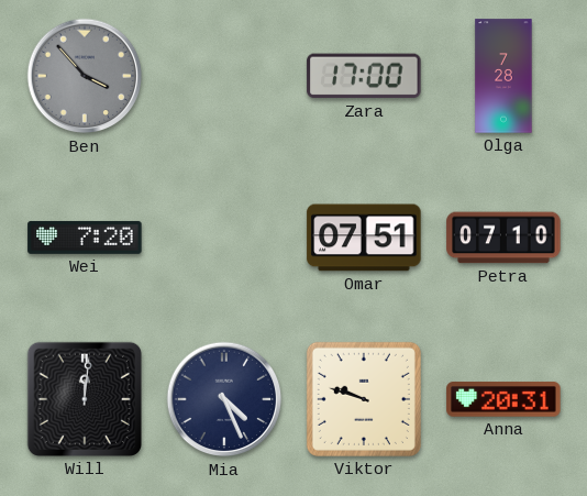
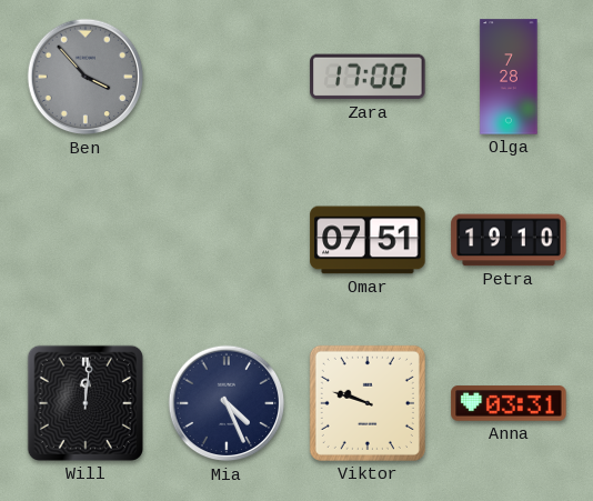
Wei: 7:20 -> none (85, 238)
Petra: 07:10 -> 19:10 (509, 240)
Anna: 20:31 -> 03:31 (509, 403)
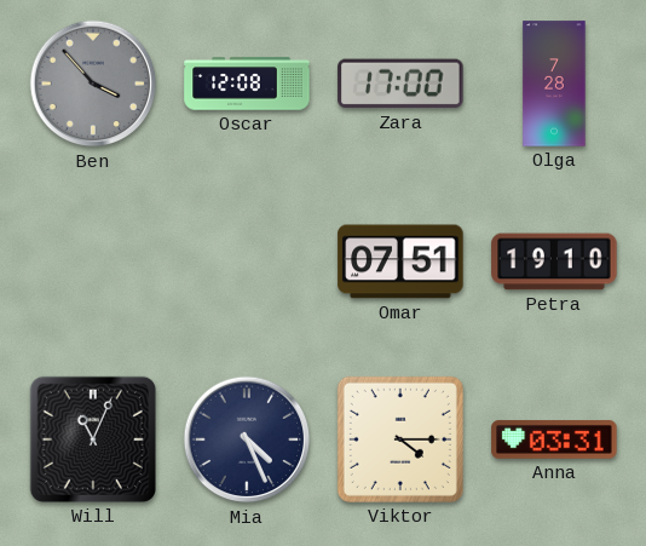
Oscar: none -> 12:08 (247, 84)
Will: 12:01 -> 11:04 (93, 439)
Viktor: 9:48 -> 4:15 (400, 439)
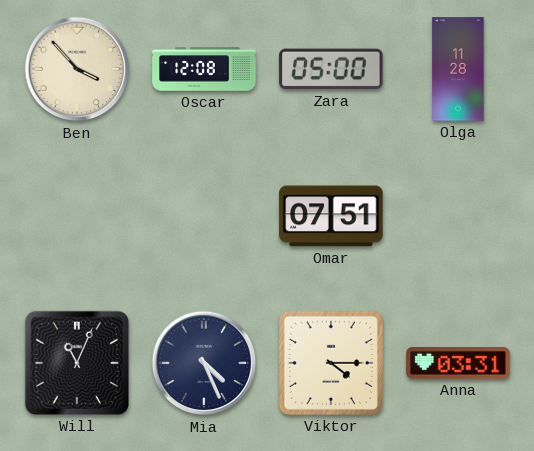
Ben dial: grey -> cream (77, 69)
Zara: 17:00 -> 05:00 (331, 69)
Olga: 7:28 -> 11:28 (458, 69)
Petra: 19:10 -> none (554, 261)
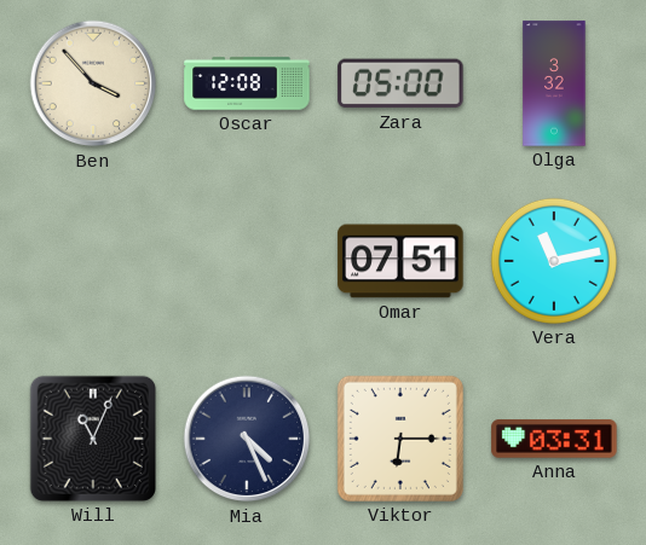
Olga: 11:28 -> 3:32 (554, 83)
Vera: none -> 11:13 (554, 261)
Viktor: 4:15 -> 6:15 (400, 439)
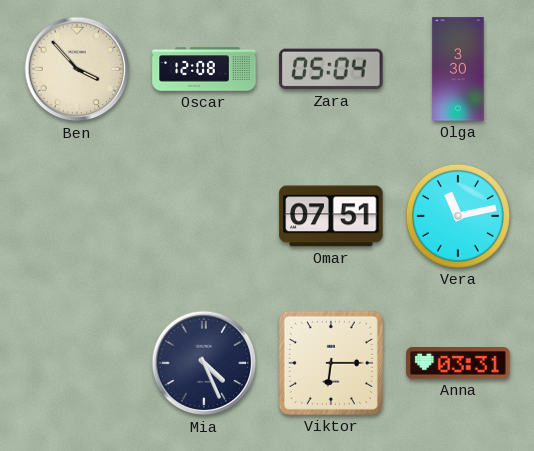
Zara: 05:00 -> 05:04 (331, 69)
Olga: 3:32 -> 3:30 (458, 69)
Will: 11:04 -> none (93, 439)
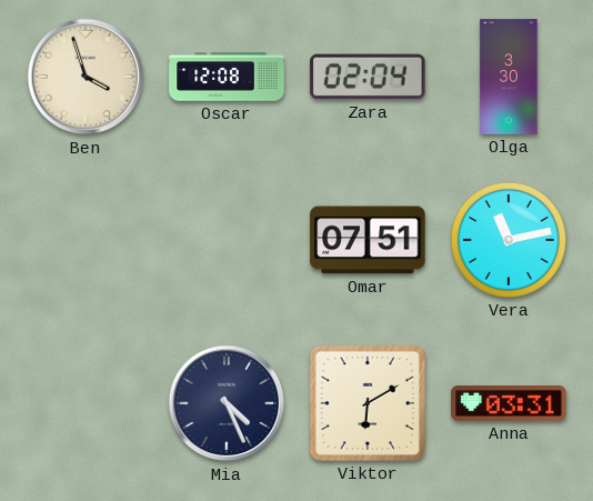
Ben: 3:53 -> 3:57 (86, 77)
Zara: 05:04 -> 02:04 (368, 77)
Viktor: 6:15 -> 6:10 (368, 403)
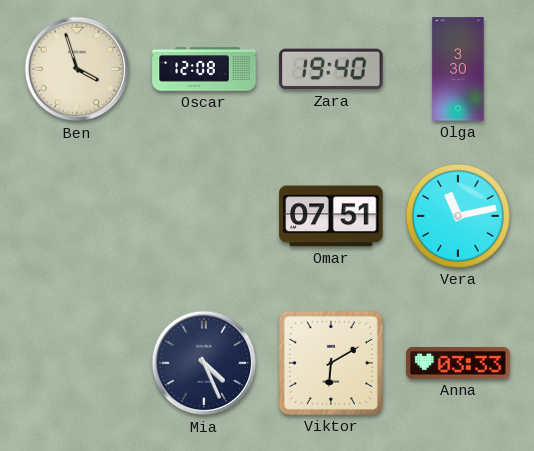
Zara: 02:04 -> 19:40 (331, 69)
Anna: 03:31 -> 03:33 (458, 363)
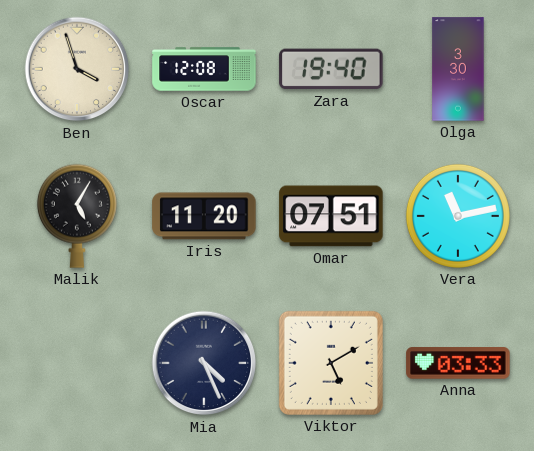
Malik: none -> 5:05 (77, 216)
Iris: none -> 11:20 (204, 216)
Viktor: 6:10 -> 5:10 (331, 363)
